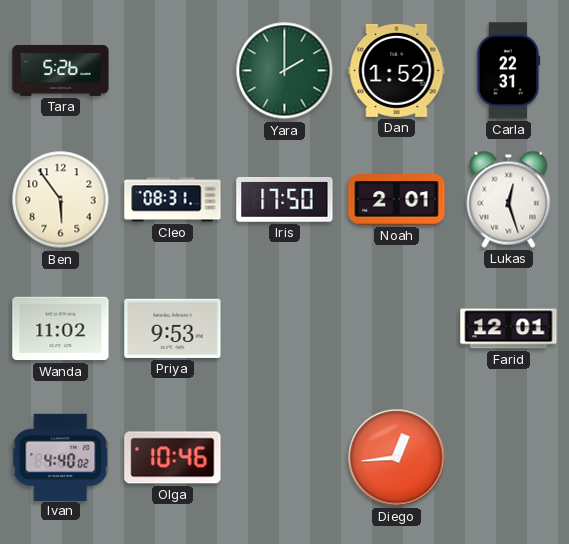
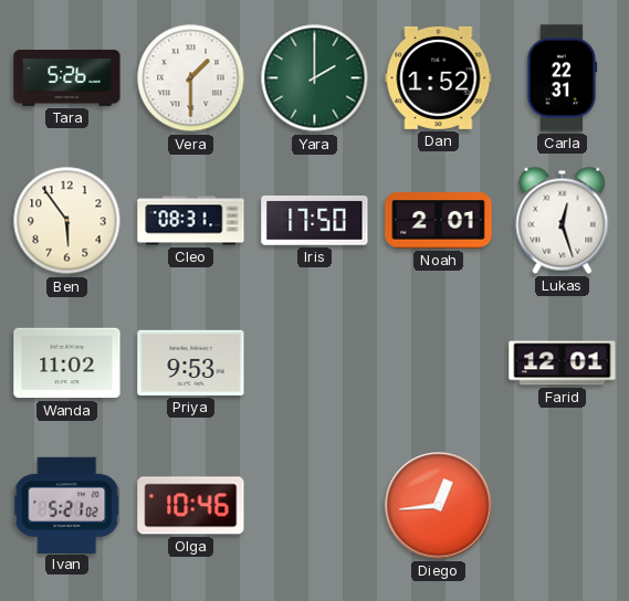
Vera: none -> 1:30 (191, 78)
Ivan: 4:40 -> 5:21 (67, 505)
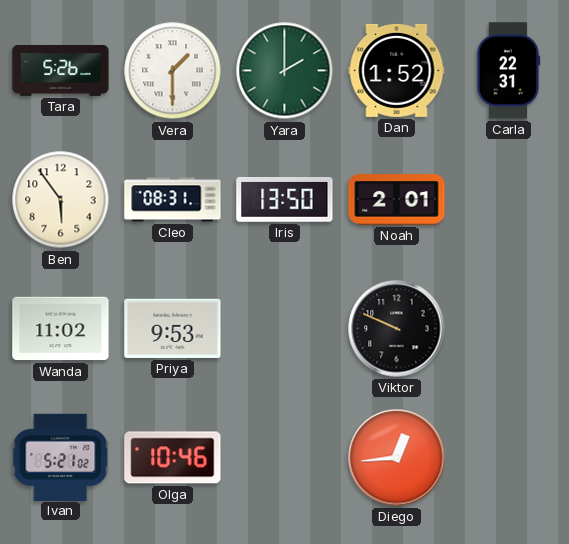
Iris: 17:50 -> 13:50 (285, 200)
Lukas: 12:27 -> none (563, 220)
Viktor: none -> 9:49 (397, 329)
Farid: 12:01 -> none (563, 363)
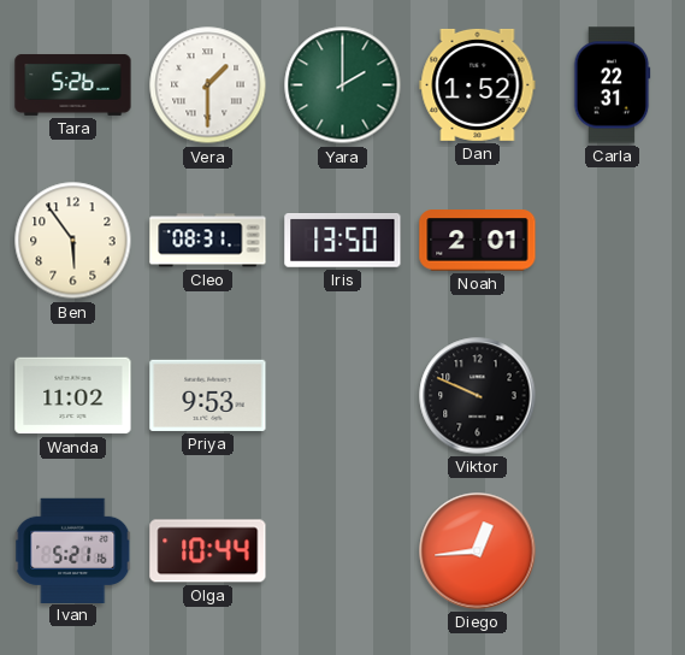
Ivan: 5:21:02 -> 5:21:16 (73, 550)
Olga: 10:46 -> 10:44 (208, 551)
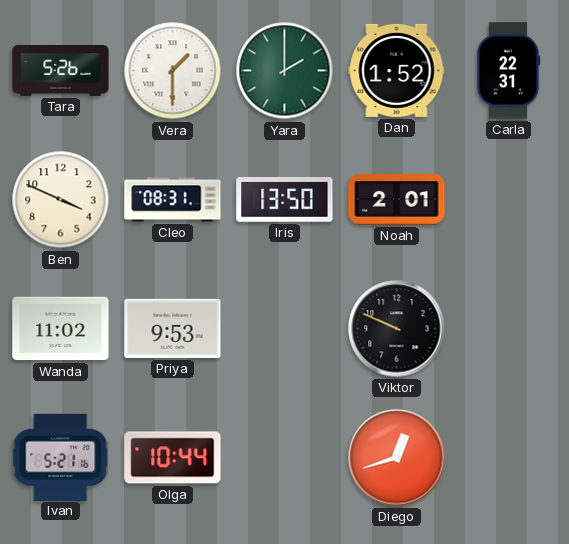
Ben: 5:54 -> 3:49 (61, 200)
Diego: 12:44 -> 12:42 (397, 458)
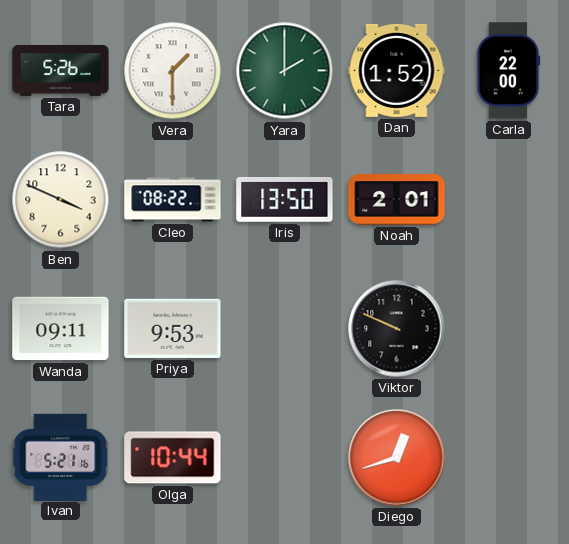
Carla: 22:31 -> 22:00 (508, 71)
Cleo: 08:31 -> 08:22 (173, 200)
Wanda: 11:02 -> 09:11 (61, 329)
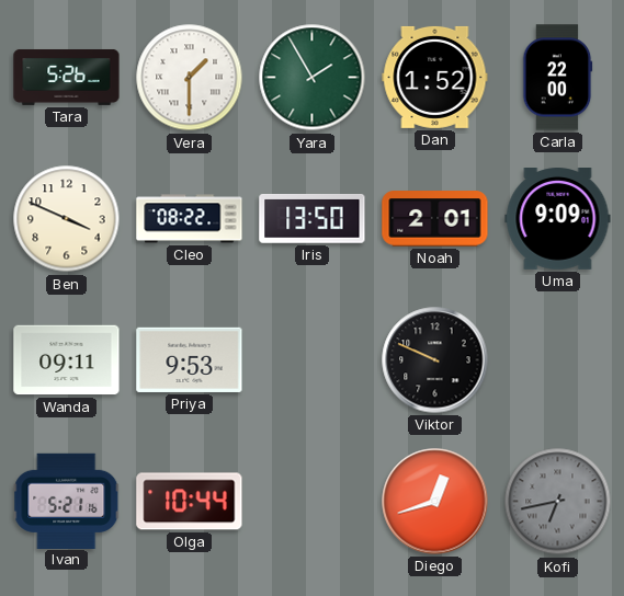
Yara: 2:00 -> 1:55 (313, 78)
Uma: none -> 9:09 (558, 219)
Kofi: none -> 6:43 (558, 502)
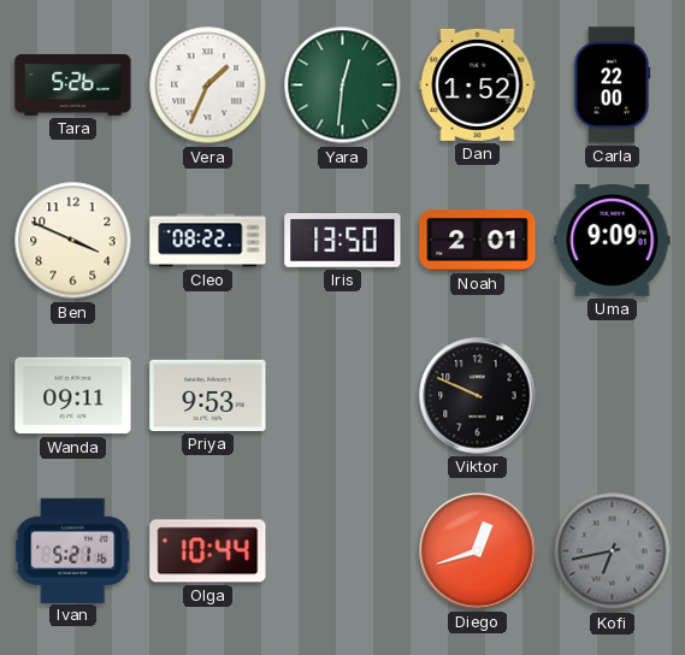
Vera: 1:30 -> 1:34 (208, 85)
Yara: 1:55 -> 12:31 (343, 85)
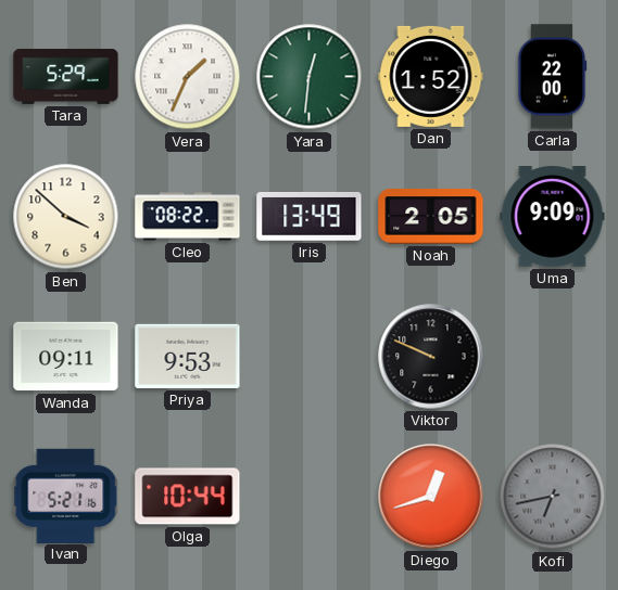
Tara: 5:26 -> 5:29 (66, 76)
Ben: 3:49 -> 3:52 (66, 217)
Iris: 13:50 -> 13:49 (310, 217)
Noah: 2:01 -> 2:05 (431, 217)
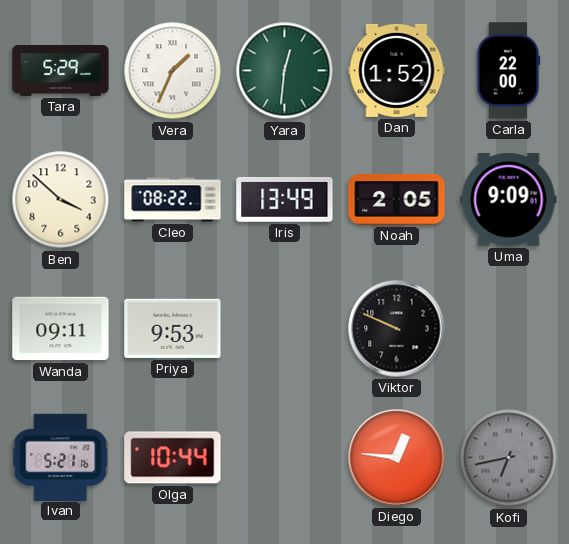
Diego: 12:42 -> 12:46 (397, 458)
